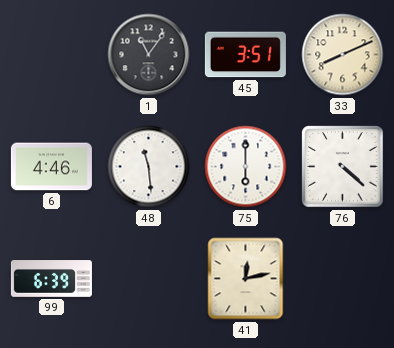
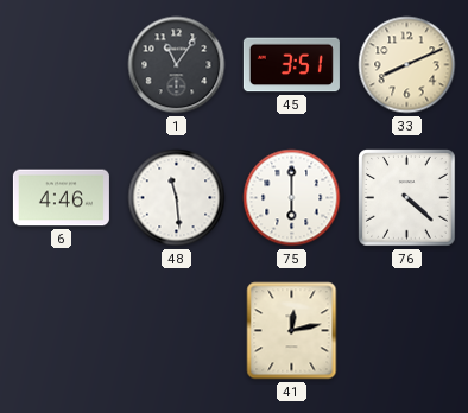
99: 6:39 -> none (51, 279)
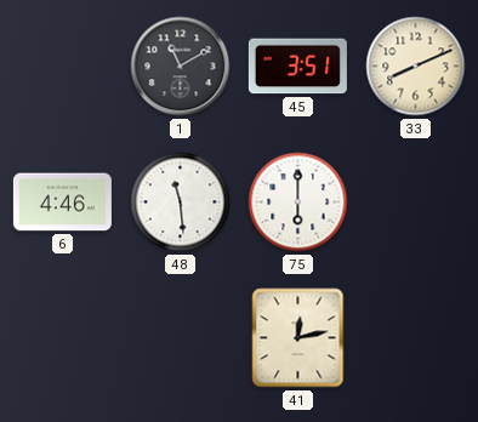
1: 11:06 -> 11:10 (181, 67)
76: 4:22 -> none (407, 198)
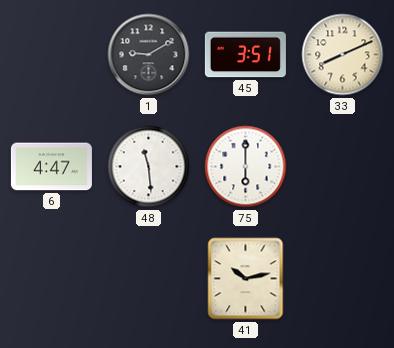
1: 11:10 -> 9:10 (149, 55)
6: 4:46 -> 4:47 (51, 167)
41: 12:13 -> 10:13 (246, 279)
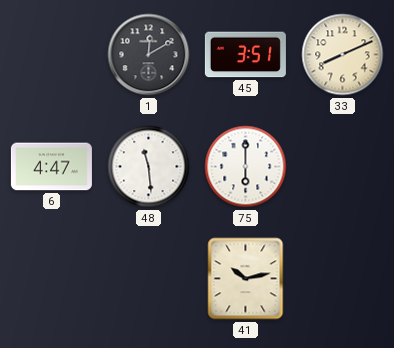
1: 9:10 -> 12:10 (149, 55)
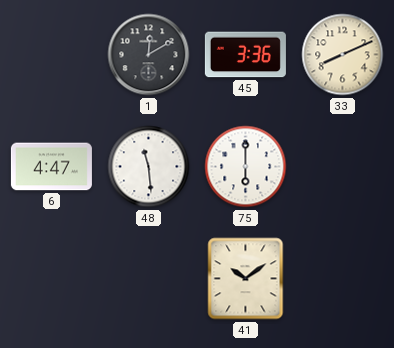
45: 3:51 -> 3:36 (245, 55)
41: 10:13 -> 10:09 (246, 279)
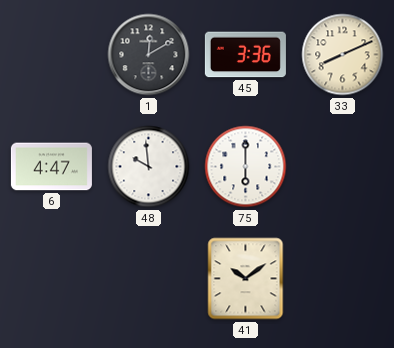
48: 11:29 -> 9:59 (149, 167)
